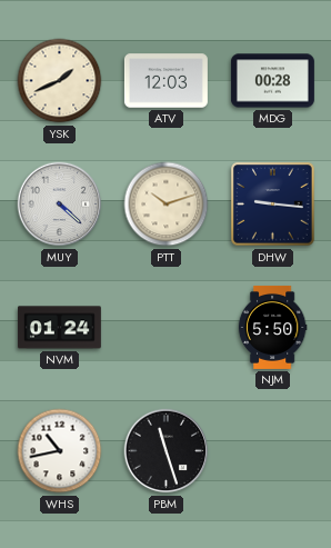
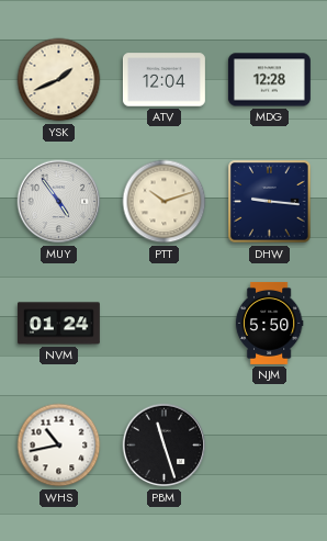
ATV: 12:03 -> 12:04 (163, 80)
MDG: 00:28 -> 12:28 (269, 80)
MUY: 4:22 -> 4:54 (59, 202)
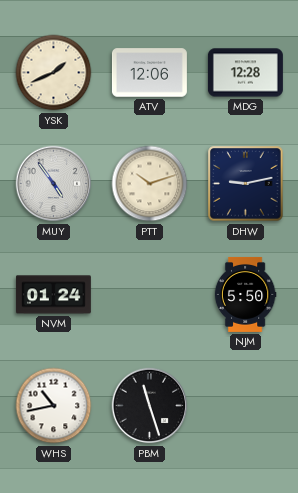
ATV: 12:04 -> 12:06 (149, 73)
DHW: 9:16 -> 9:13 (246, 184)
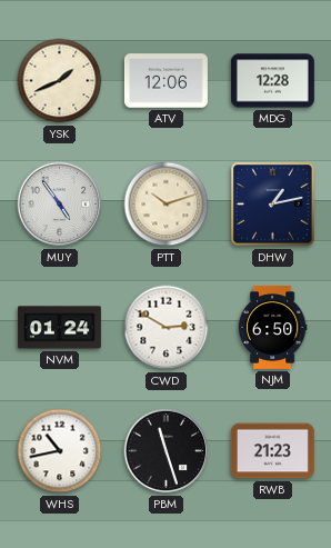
DHW: 9:13 -> 1:13 (273, 205)
CWD: none -> 2:50 (167, 328)
NJM: 5:50 -> 6:50 (272, 327)
RWB: none -> 21:23 (272, 451)
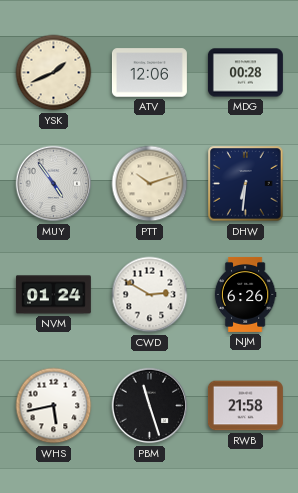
MDG: 12:28 -> 00:28 (245, 73)
DHW: 1:13 -> 6:31 (246, 184)
NJM: 6:50 -> 6:26 (245, 294)
WHS: 10:43 -> 5:43 (54, 406)
RWB: 21:23 -> 21:58 (245, 406)
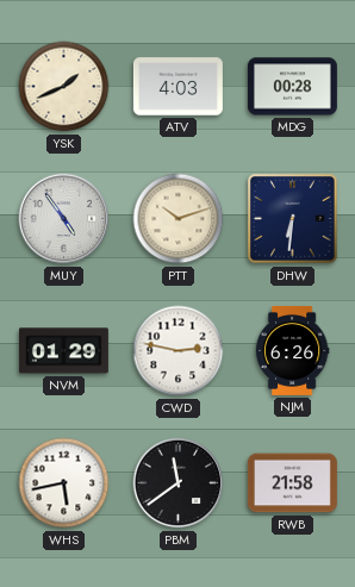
ATV: 12:06 -> 4:03 (177, 87)
NVM: 01:24 -> 01:29 (63, 351)
CWD: 2:50 -> 2:47 (179, 351)
PBM: 11:27 -> 11:39 (179, 483)
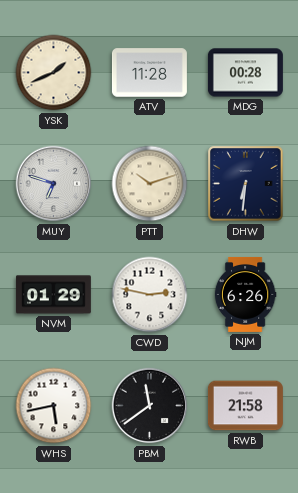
ATV: 4:03 -> 11:28 (149, 73)
MUY: 4:54 -> 6:48 (54, 184)
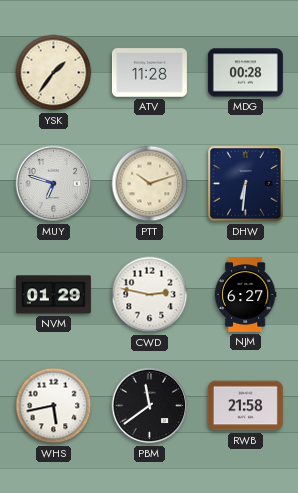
YSK: 1:41 -> 1:36 (54, 73)
NJM: 6:26 -> 6:27 (245, 294)
